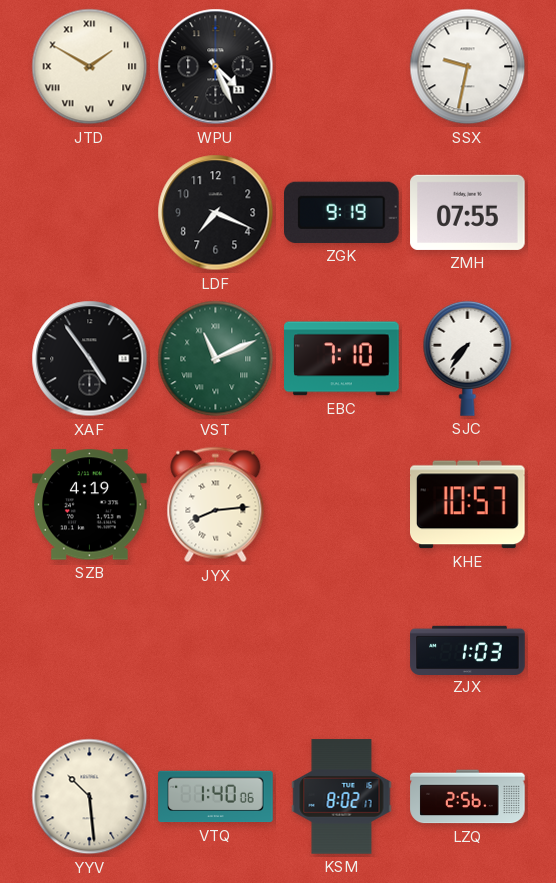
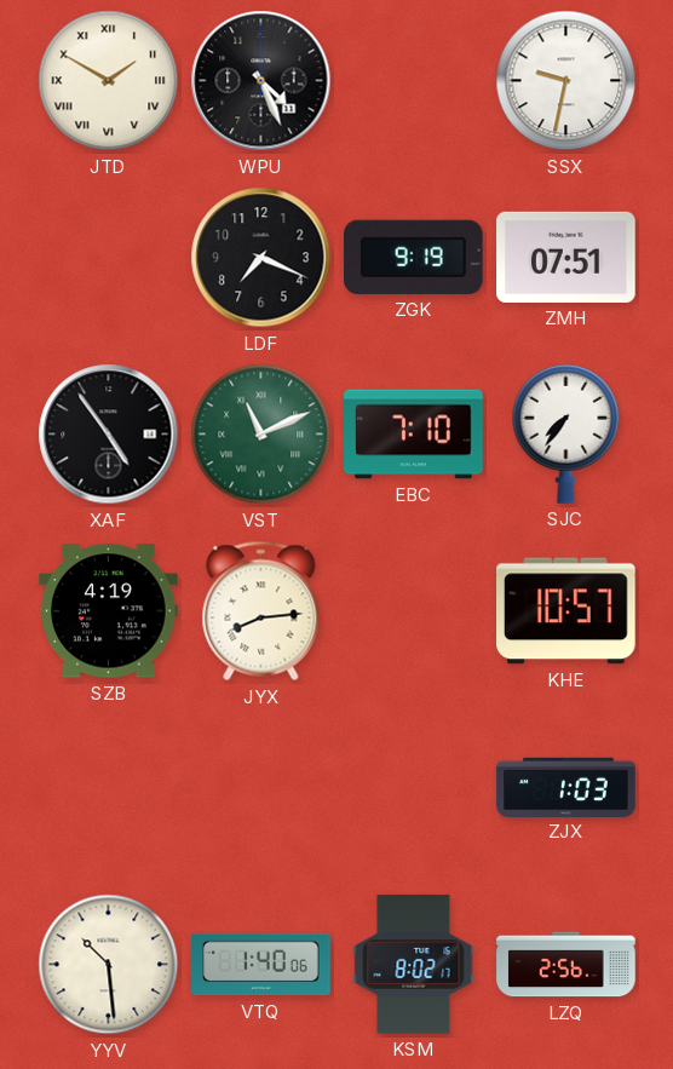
ZMH: 07:55 -> 07:51 (566, 257)
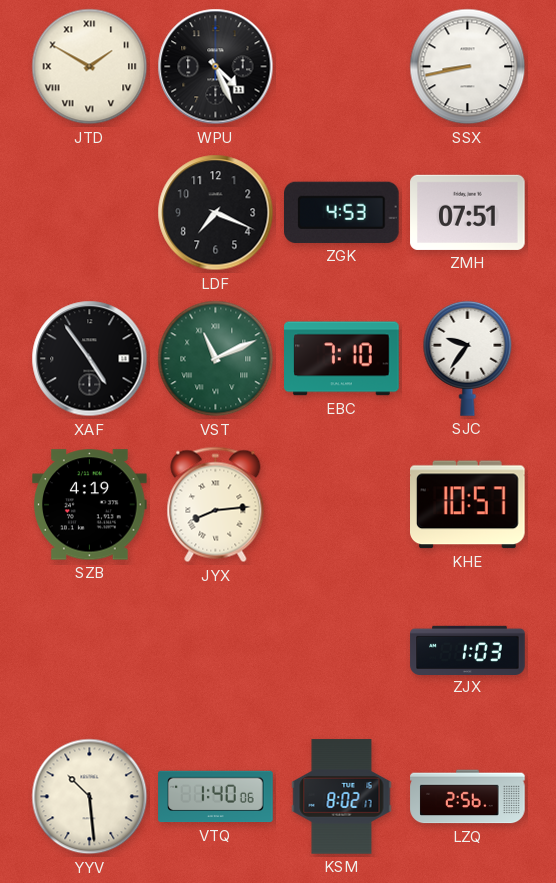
SSX: 9:32 -> 8:43 (468, 67)
ZGK: 9:19 -> 4:53 (342, 212)
SJC: 7:36 -> 9:36 (468, 358)
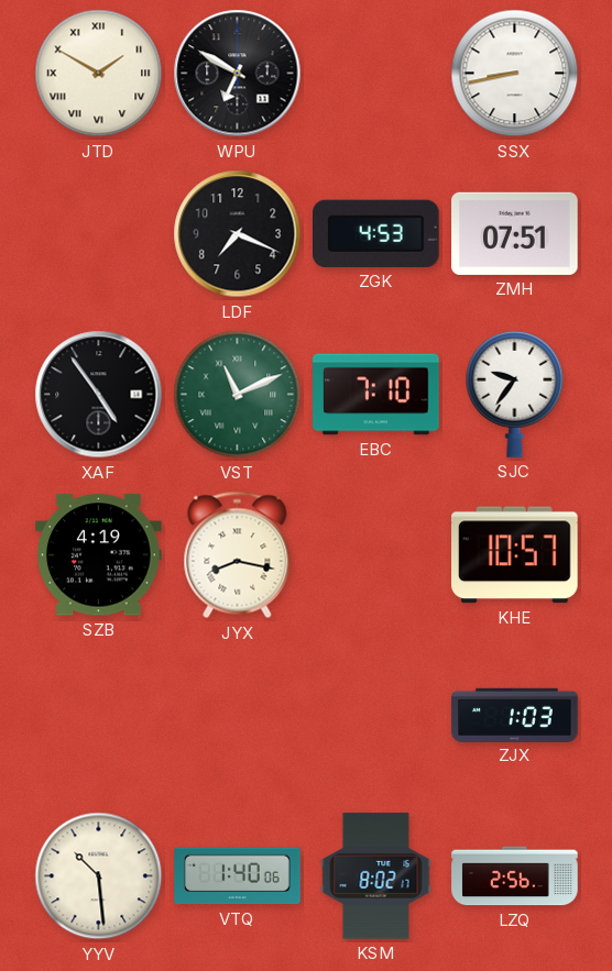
WPU: 4:26 -> 6:50 (238, 74)
JYX: 8:14 -> 8:17 (238, 555)
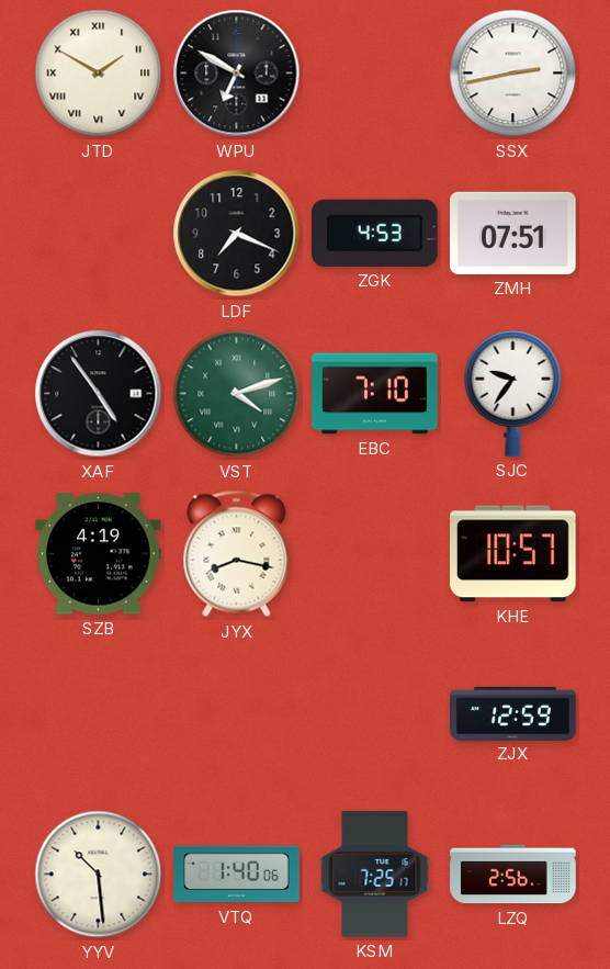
SSX: 8:43 -> 2:43 (513, 74)
VST: 11:11 -> 4:12 (237, 394)
ZJX: 1:03 -> 12:59 (513, 713)
KSM: 8:02 -> 7:25 (375, 875)
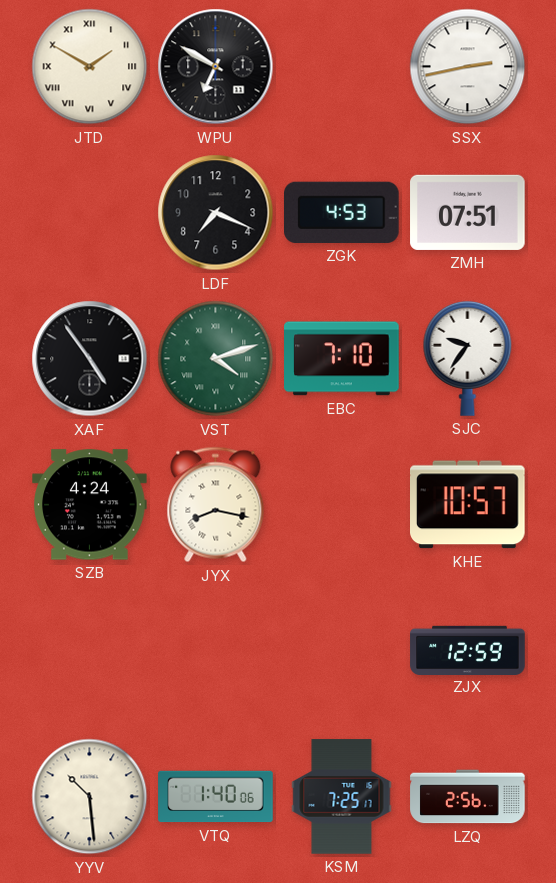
SZB: 4:19 -> 4:24 (90, 505)
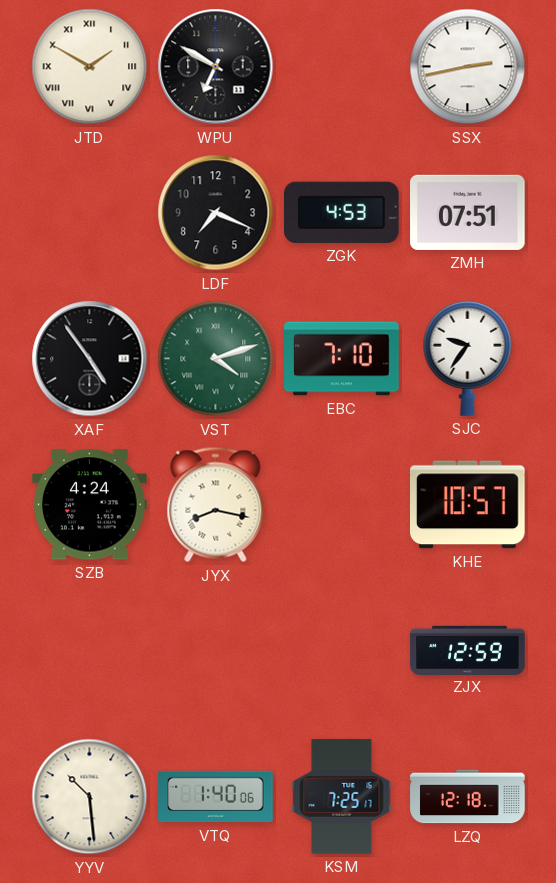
LZQ: 2:56 -> 12:18 (468, 797)
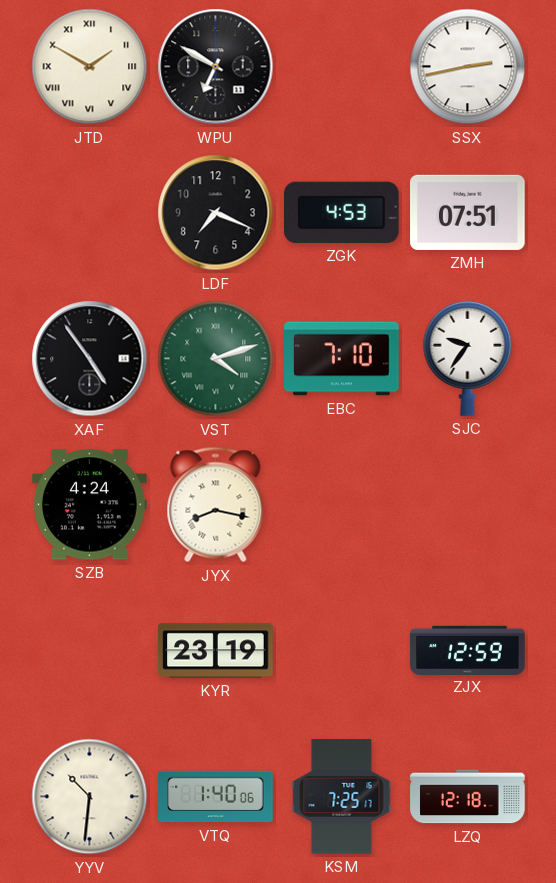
KHE: 10:57 -> none (468, 505)
KYR: none -> 23:19 (216, 651)
YYV: 10:29 -> 10:31 (90, 797)
